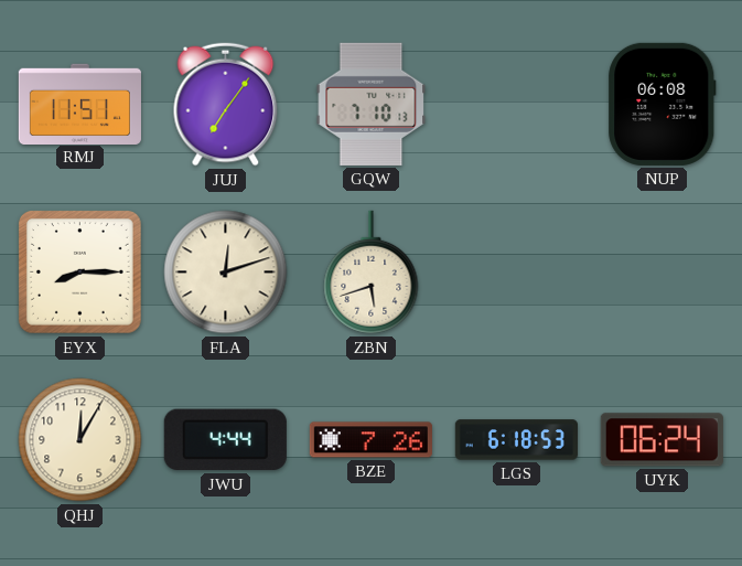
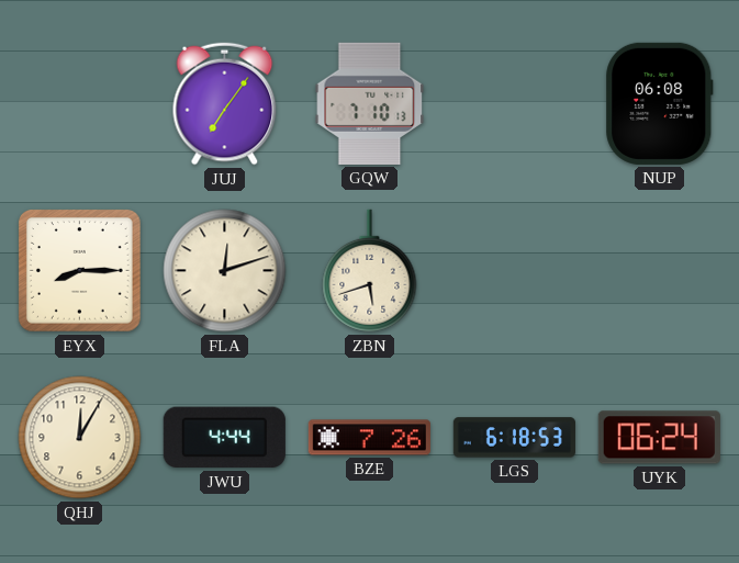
RMJ: 11:51 -> none (79, 104)
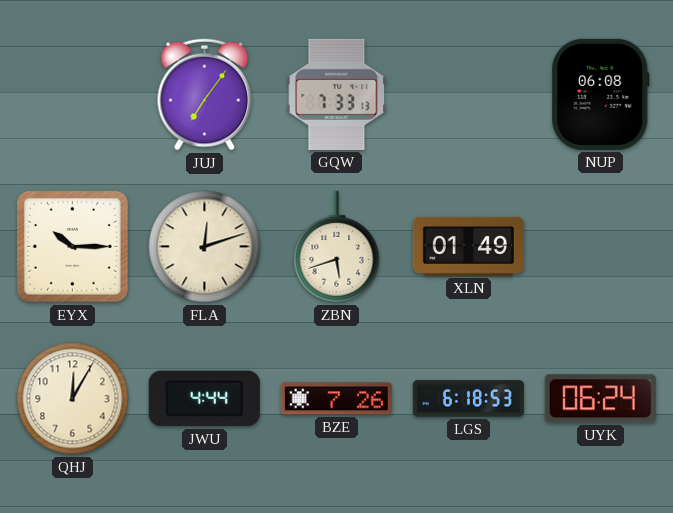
GQW: 7:10 -> 7:33 (337, 94)
EYX: 8:15 -> 10:15 (73, 247)
XLN: none -> 01:49 (468, 246)
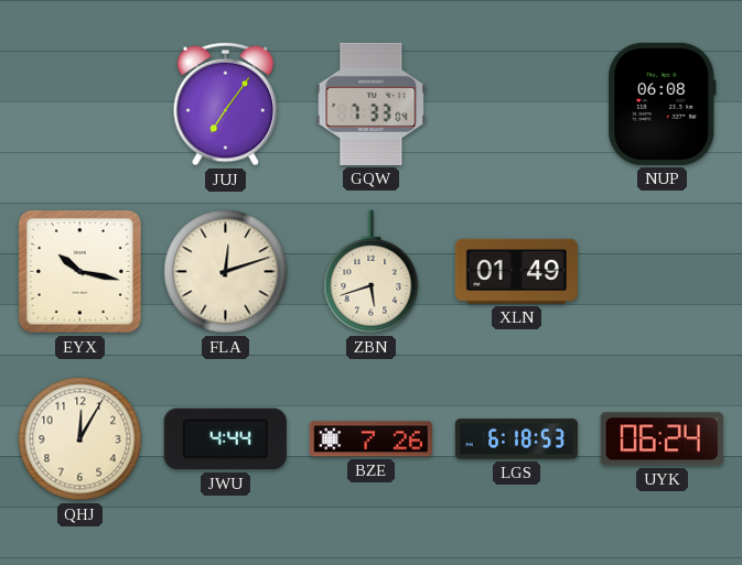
GQW: 7:33:13 -> 7:33:04 (372, 104)
EYX: 10:15 -> 10:17 (80, 272)
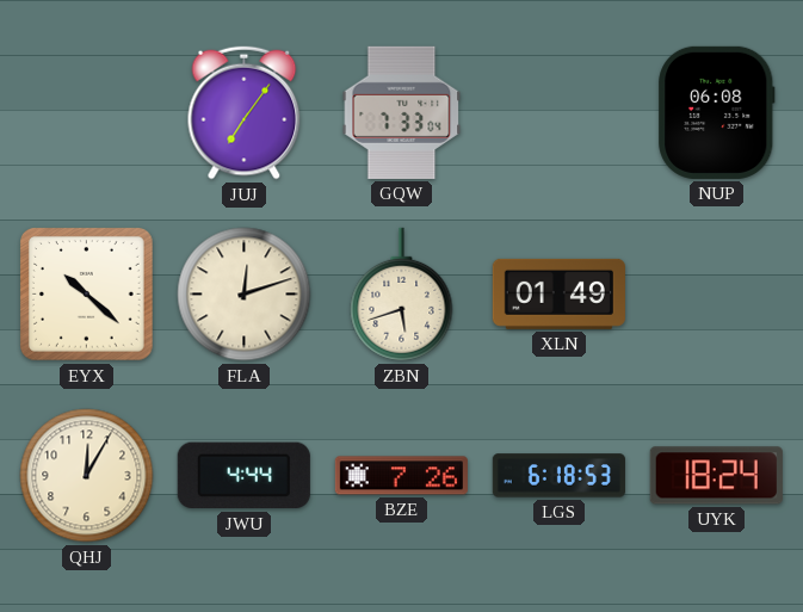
EYX: 10:17 -> 10:22 (87, 295)
UYK: 06:24 -> 18:24 (716, 476)
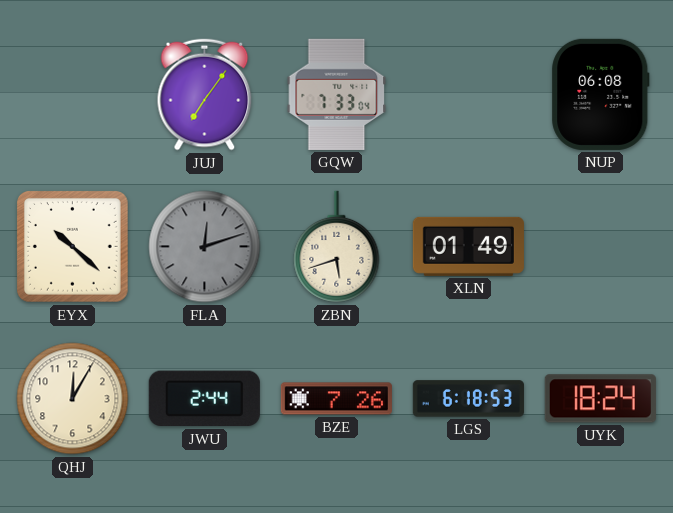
FLA dial: cream -> grey (205, 247)
JWU: 4:44 -> 2:44 (204, 399)
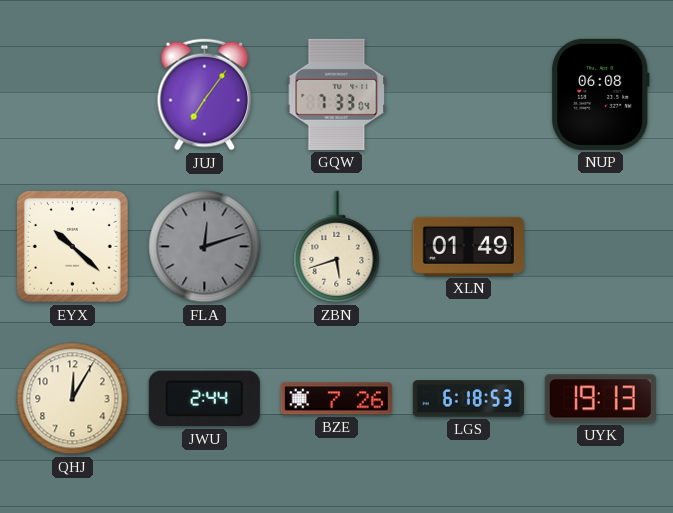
UYK: 18:24 -> 19:13 (600, 399)
